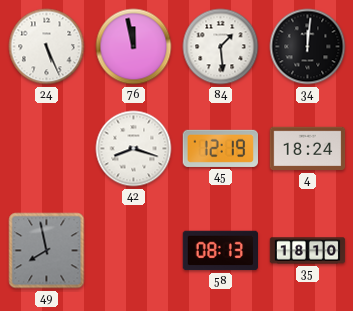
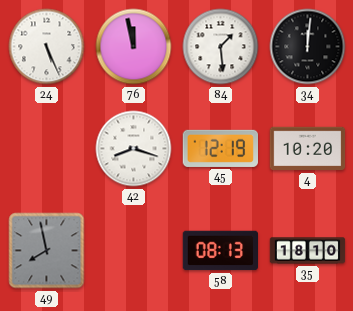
4: 18:24 -> 10:20 (308, 149)
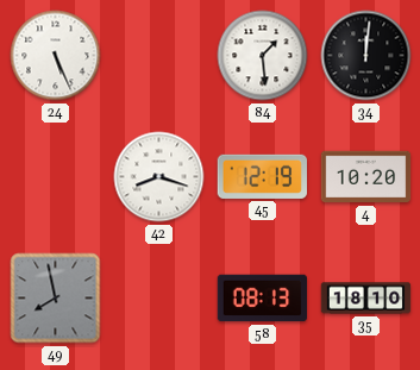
76: 11:58 -> none (134, 47)
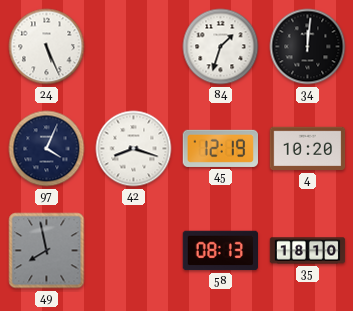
84: 1:29 -> 1:33 (221, 47)
97: none -> 4:04 (47, 149)
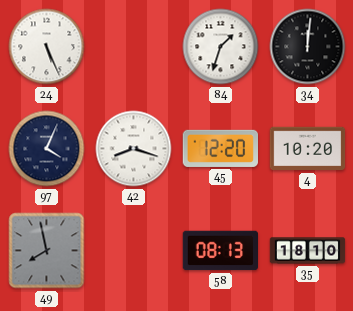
45: 12:19 -> 12:20 (220, 148)
